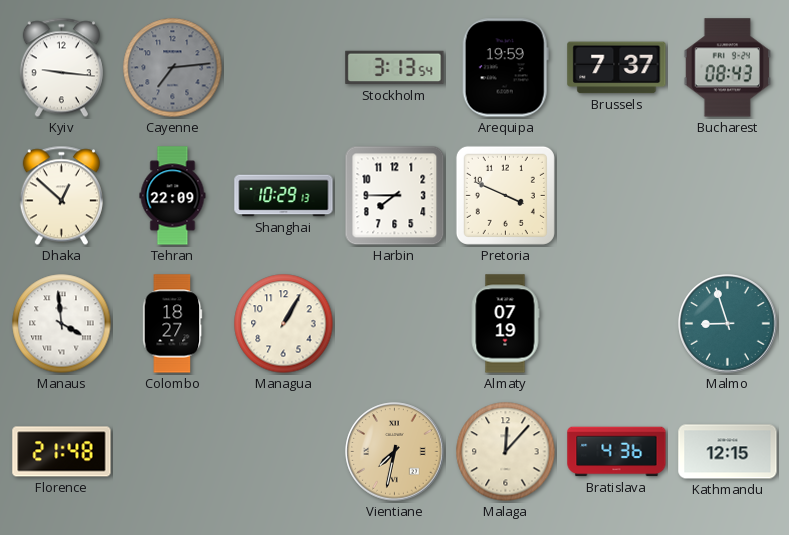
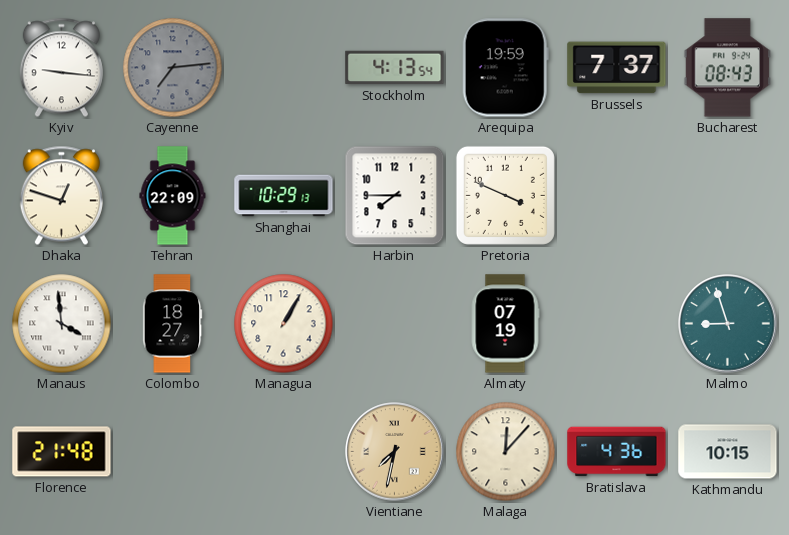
Stockholm: 3:13 -> 4:13 (395, 68)
Dhaka: 12:52 -> 12:48 (61, 196)
Kathmandu: 12:15 -> 10:15 (728, 452)
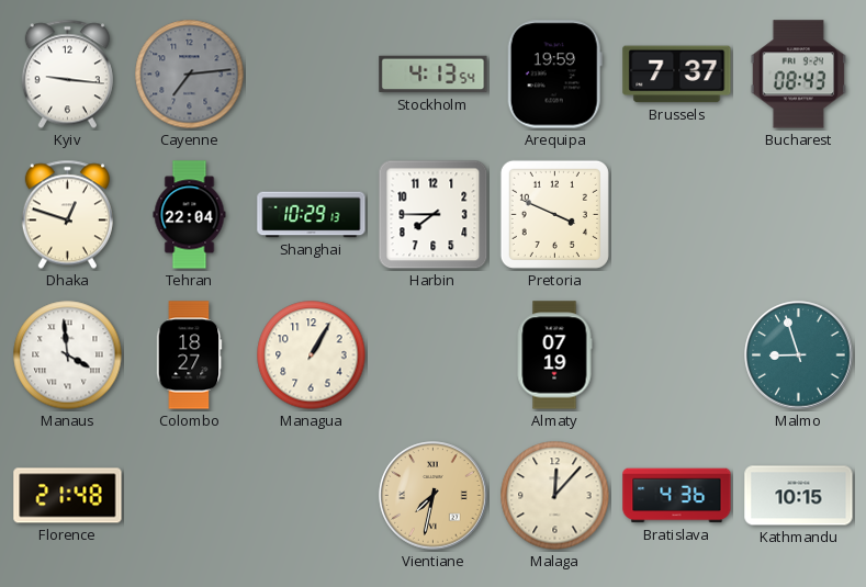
Tehran: 22:09 -> 22:04 (190, 215)
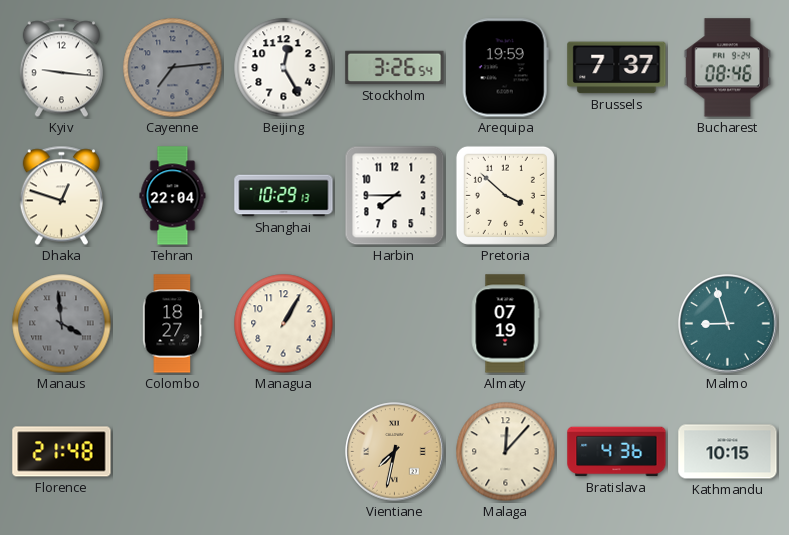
Beijing: none -> 12:25 (284, 68)
Stockholm: 4:13 -> 3:26 (395, 68)
Bucharest: 08:43 -> 08:46 (728, 68)
Pretoria: 3:49 -> 3:52 (505, 195)
Manaus dial: white -> grey (62, 324)
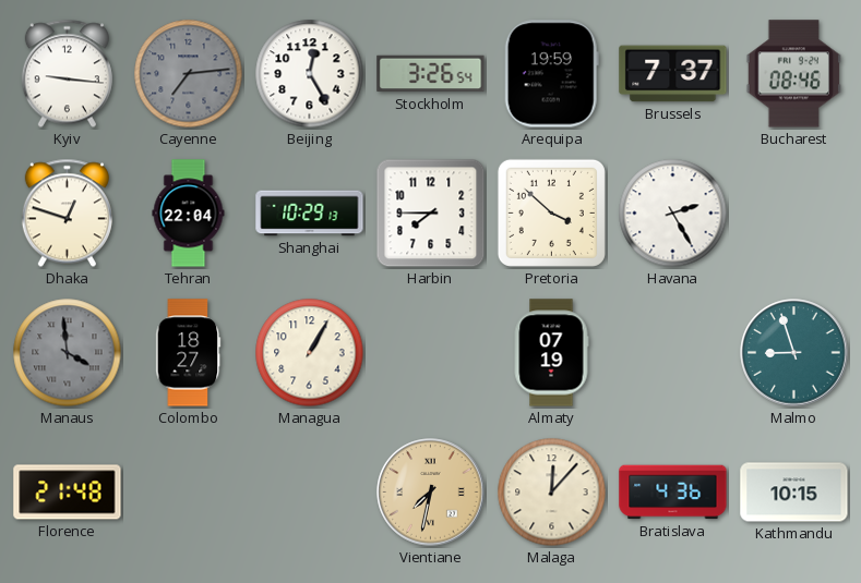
Havana: none -> 2:25 (673, 214)
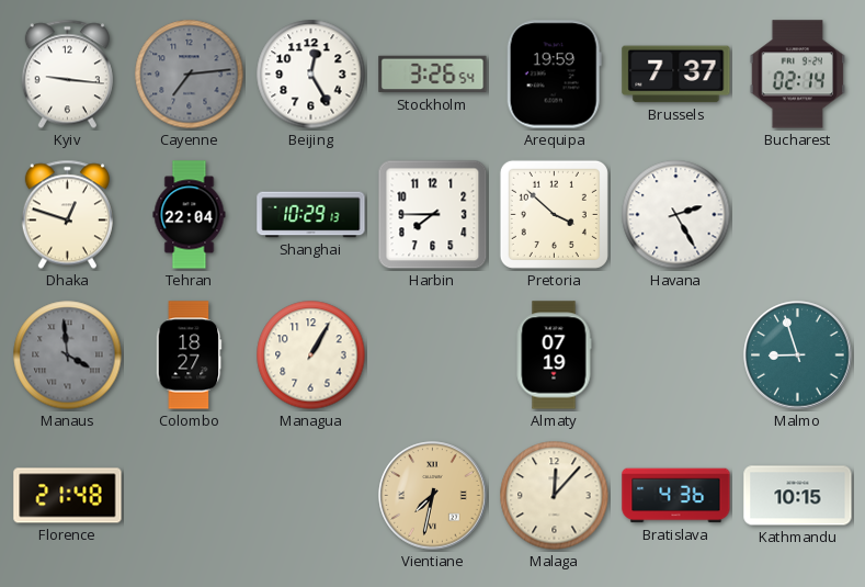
Bucharest: 08:46 -> 02:14 (798, 75)
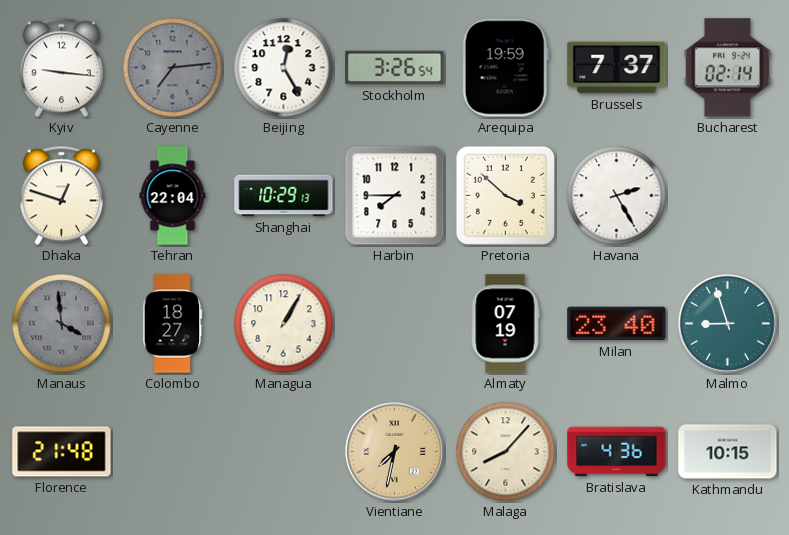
Milan: none -> 23:40 (617, 324)
Malaga: 12:07 -> 8:07 (506, 452)
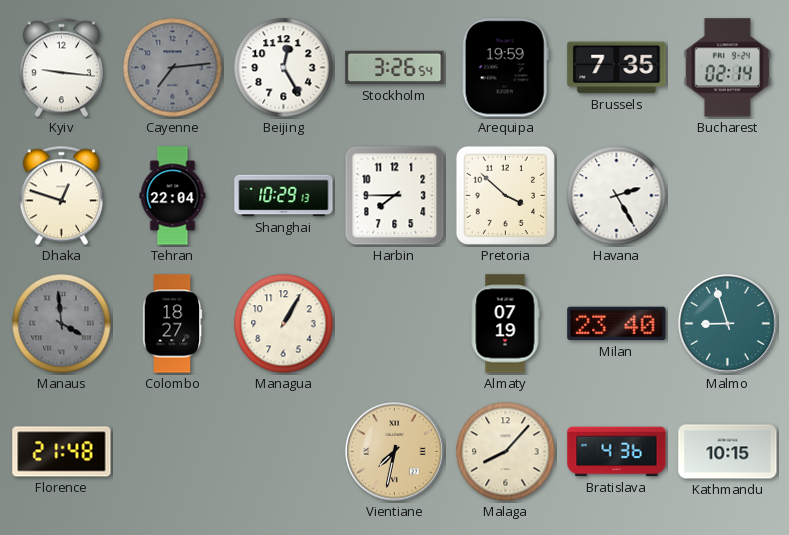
Brussels: 7:37 -> 7:35 (617, 68)
